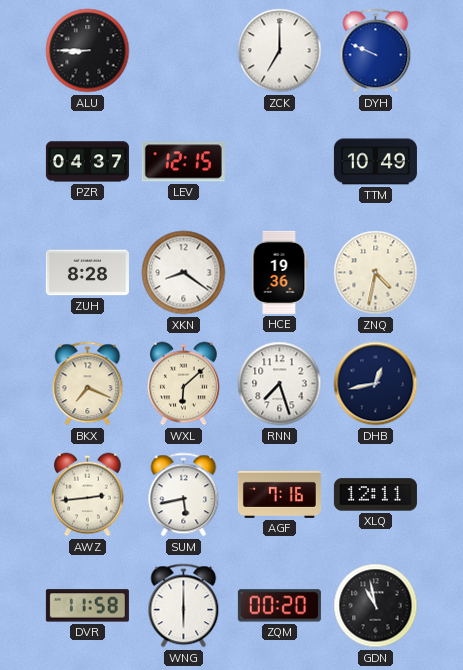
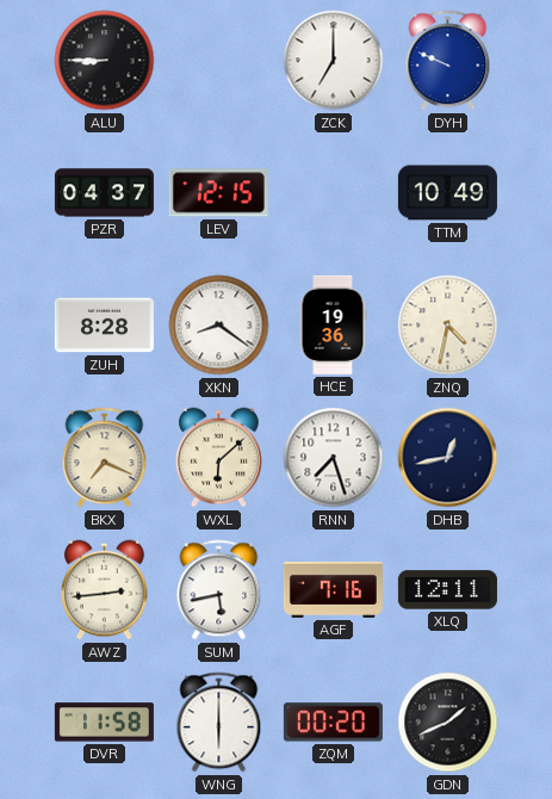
GDN: 10:58 -> 1:41 (448, 723)
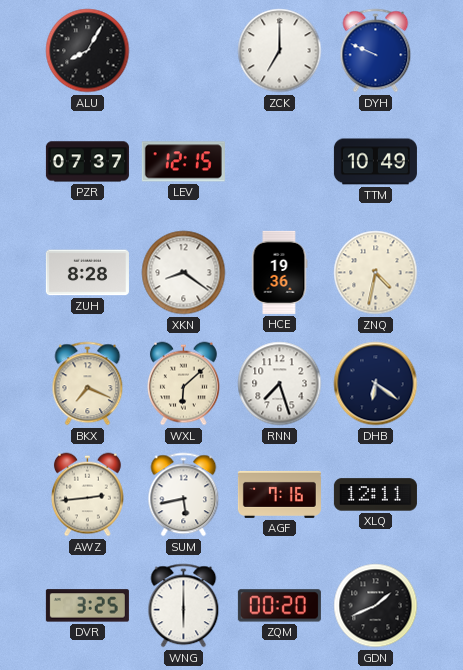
ALU: 8:45 -> 8:05 (88, 51)
PZR: 04:37 -> 07:37 (87, 162)
DHB: 12:43 -> 6:21 (376, 384)
DVR: 11:58 -> 3:25 (87, 606)
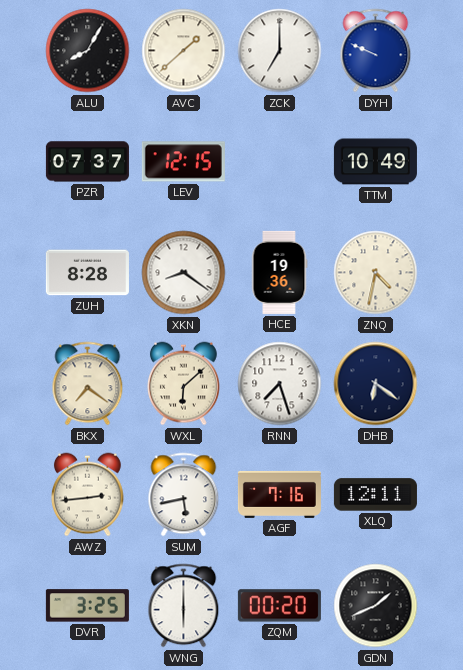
AVC: none -> 1:38 (184, 51)
BKX: 7:19 -> 7:21 (88, 384)
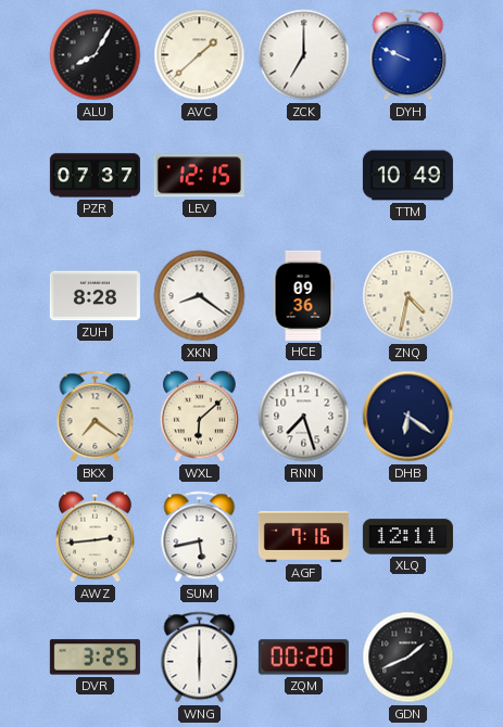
HCE: 19:36 -> 09:36 (303, 295)
